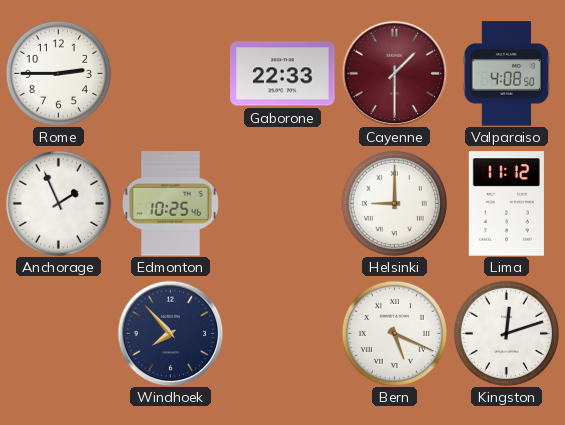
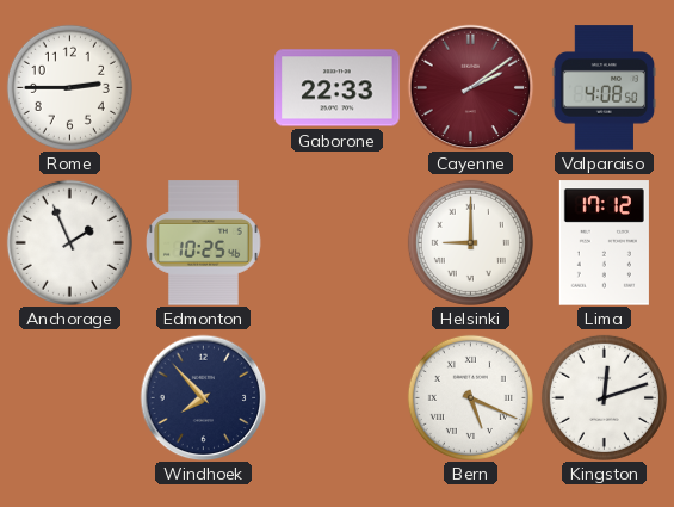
Cayenne: 1:30 -> 2:09 (470, 87)
Lima: 11:12 -> 17:12 (604, 243)
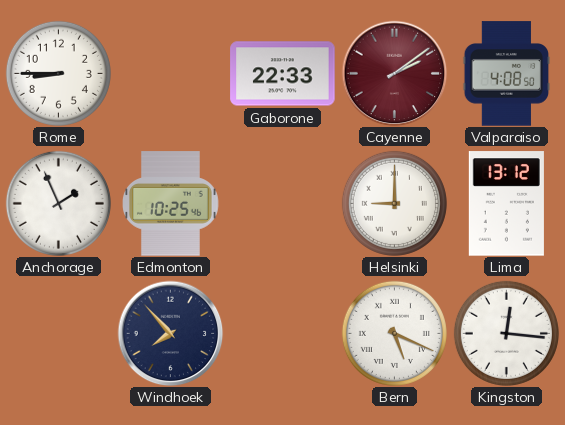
Rome: 2:45 -> 8:45 (58, 73)
Lima: 17:12 -> 13:12 (506, 204)
Kingston: 12:12 -> 12:16 (506, 333)
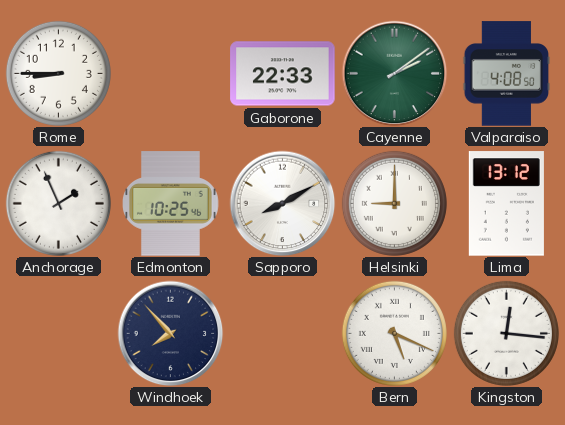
Cayenne dial: burgundy -> green (394, 73)
Sapporo: none -> 8:10 (282, 203)
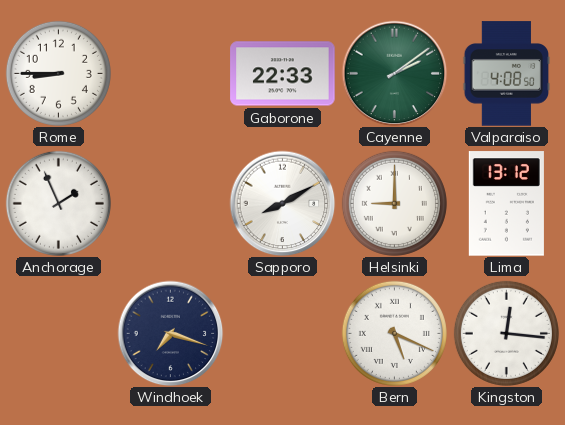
Edmonton: 10:25 -> none (171, 204)
Windhoek: 7:53 -> 7:18 (170, 333)
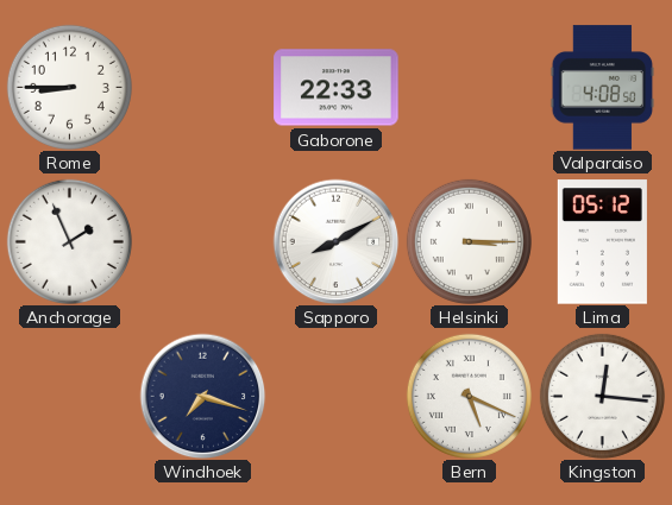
Cayenne: 2:09 -> none (394, 73)
Helsinki: 9:00 -> 3:15 (469, 241)
Lima: 13:12 -> 05:12 (602, 242)
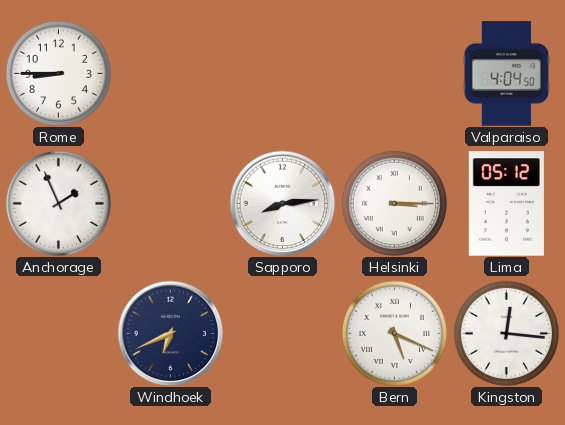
Gaborone: 22:33 -> none (337, 88)
Valparaiso: 4:08 -> 4:04 (507, 74)
Sapporo: 8:10 -> 8:14 (282, 203)
Windhoek: 7:18 -> 6:41 (170, 333)
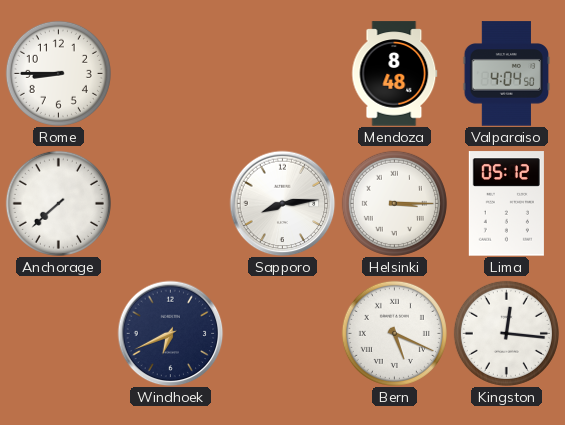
Mendoza: none -> 8:48 (395, 74)
Anchorage: 1:56 -> 7:38 (58, 203)
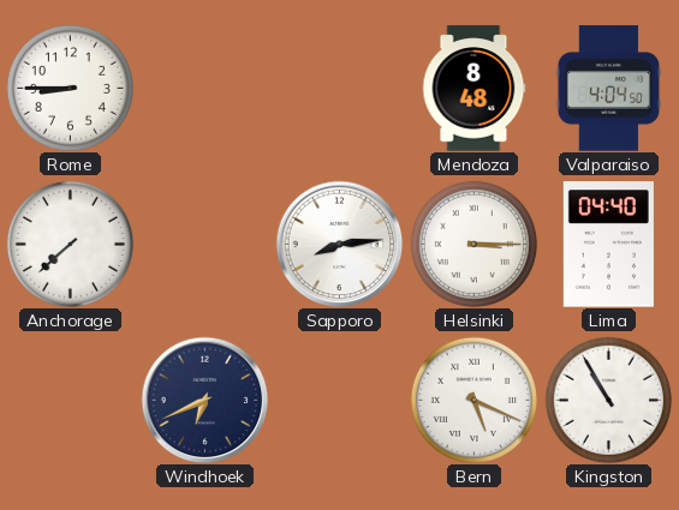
Lima: 05:12 -> 04:40 (608, 245)
Kingston: 12:16 -> 10:55 (608, 400)
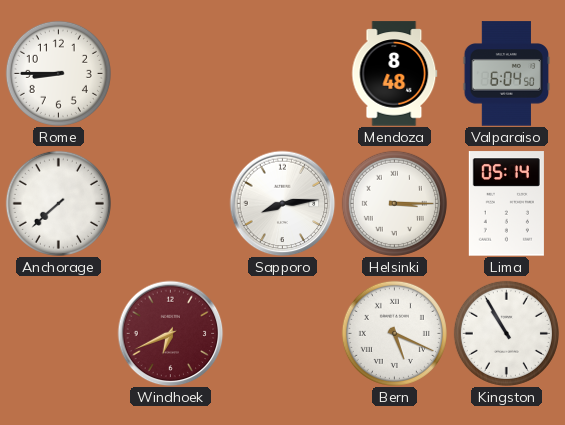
Valparaiso: 4:04 -> 6:04 (507, 74)
Lima: 04:40 -> 05:14 (506, 204)
Windhoek dial: navy -> burgundy (170, 333)
